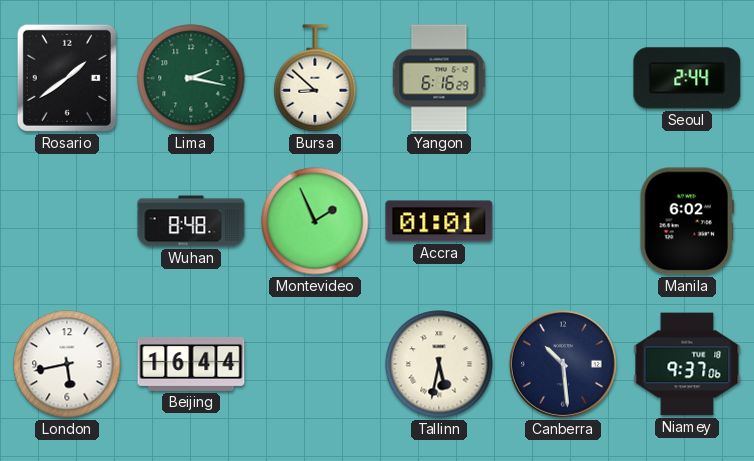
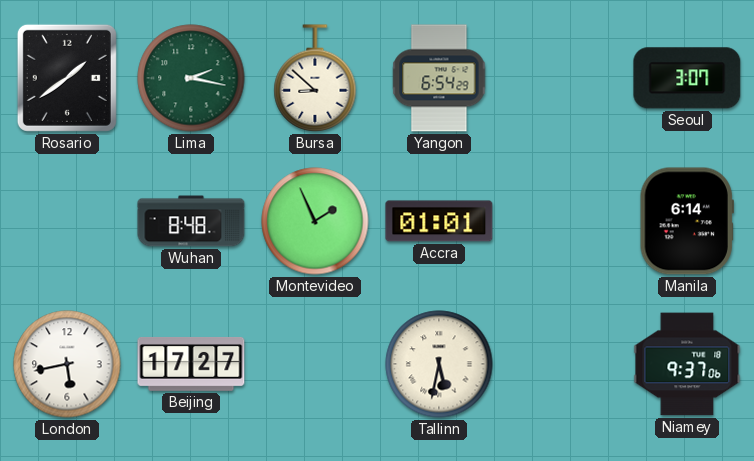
Yangon: 6:16 -> 6:54 (439, 78)
Seoul: 2:44 -> 3:07 (687, 78)
Manila: 6:02 -> 6:14 (687, 221)
Beijing: 16:44 -> 17:27 (191, 364)
Canberra: 10:29 -> none (563, 364)
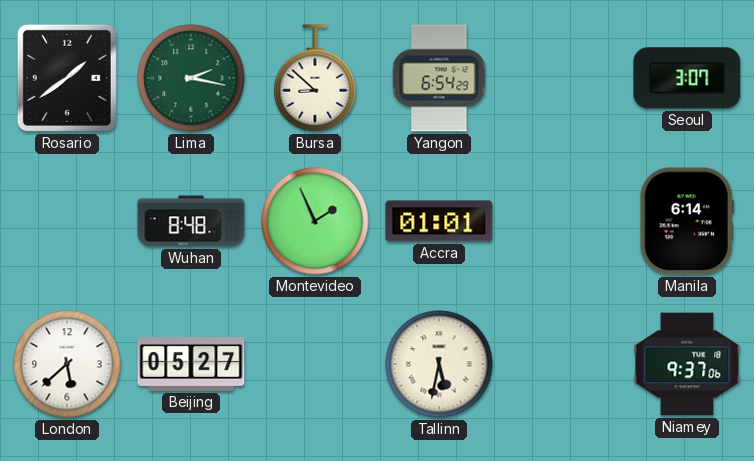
London: 5:43 -> 5:38 (67, 364)
Beijing: 17:27 -> 05:27 (191, 364)
